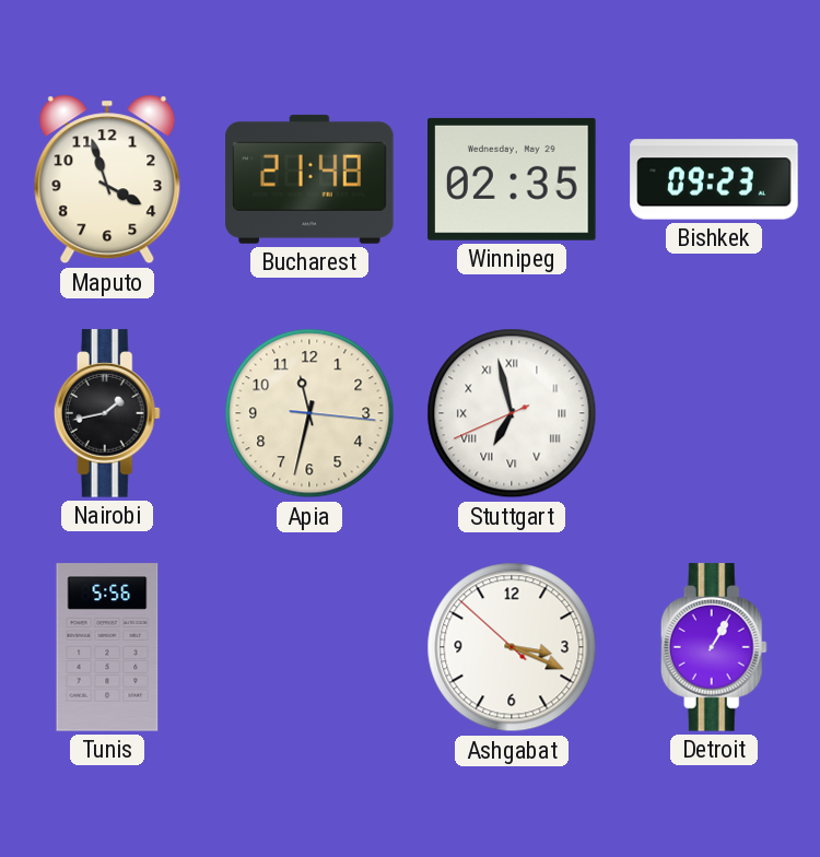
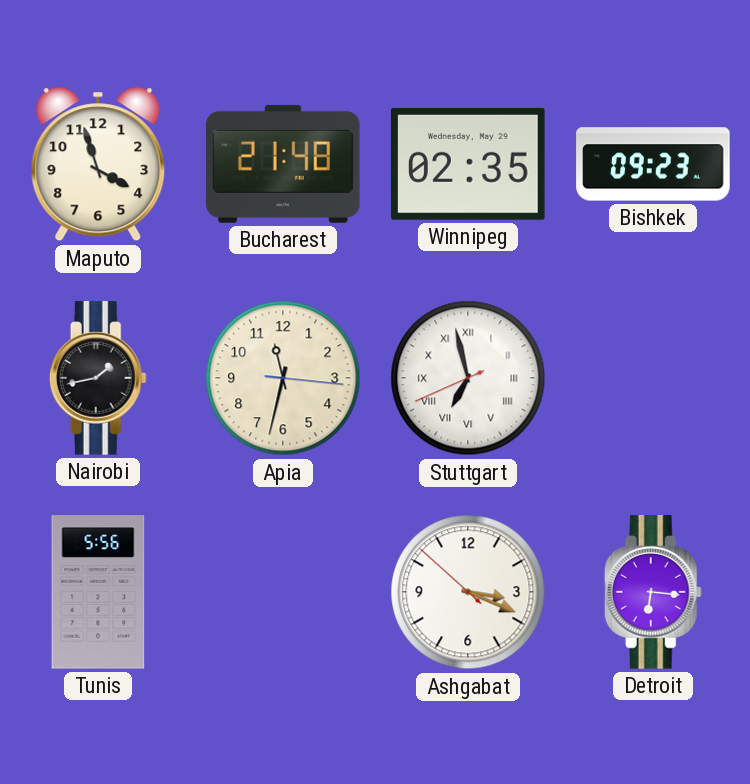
Detroit: 1:05 -> 6:16 (653, 592)
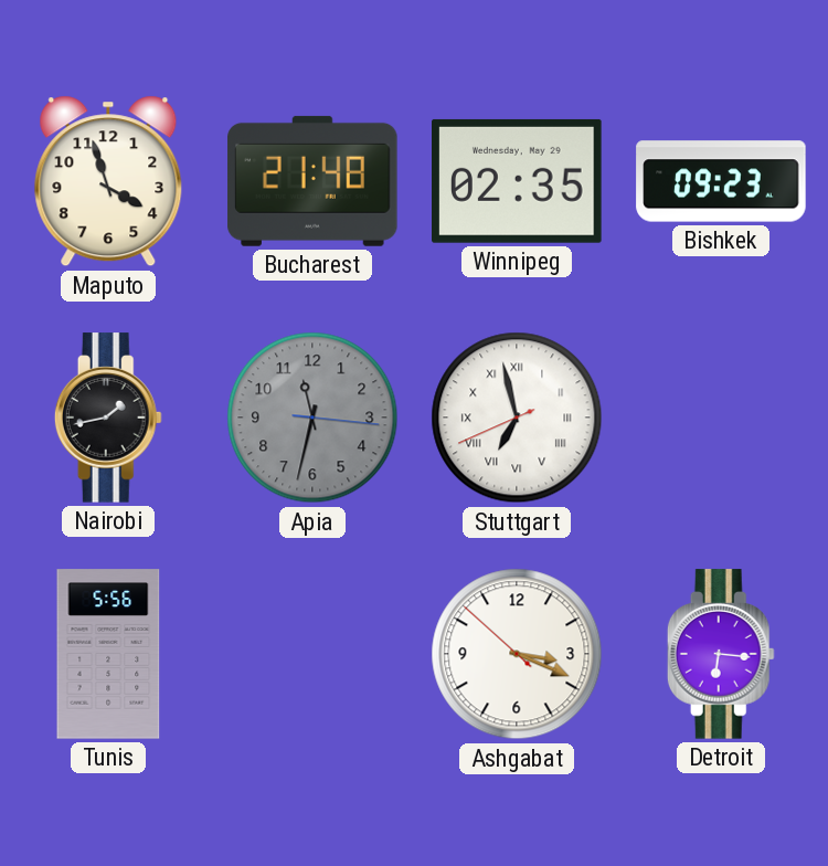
Apia dial: cream -> grey (312, 418)
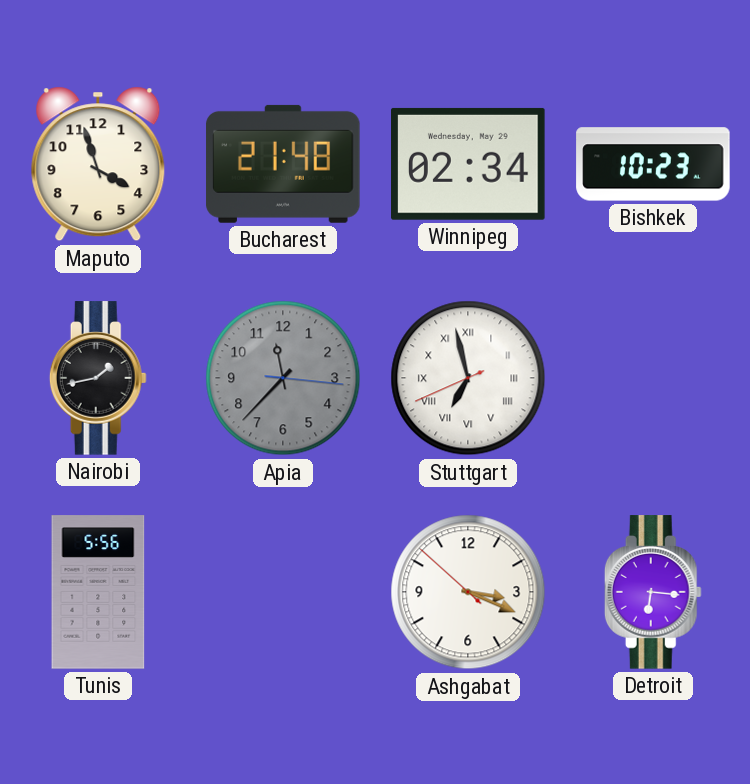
Winnipeg: 02:35 -> 02:34 (468, 164)
Bishkek: 09:23 -> 10:23 (653, 164)
Apia: 11:32 -> 11:37 (283, 378)
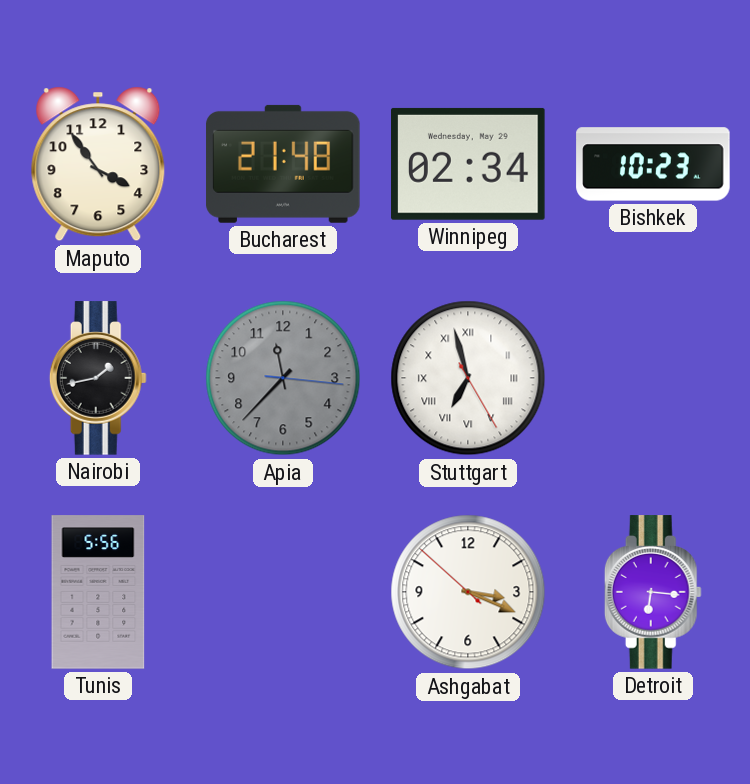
Maputo: 3:57 -> 3:54 (98, 164)
Stuttgart: 6:57:41 -> 6:57:25 (468, 378)
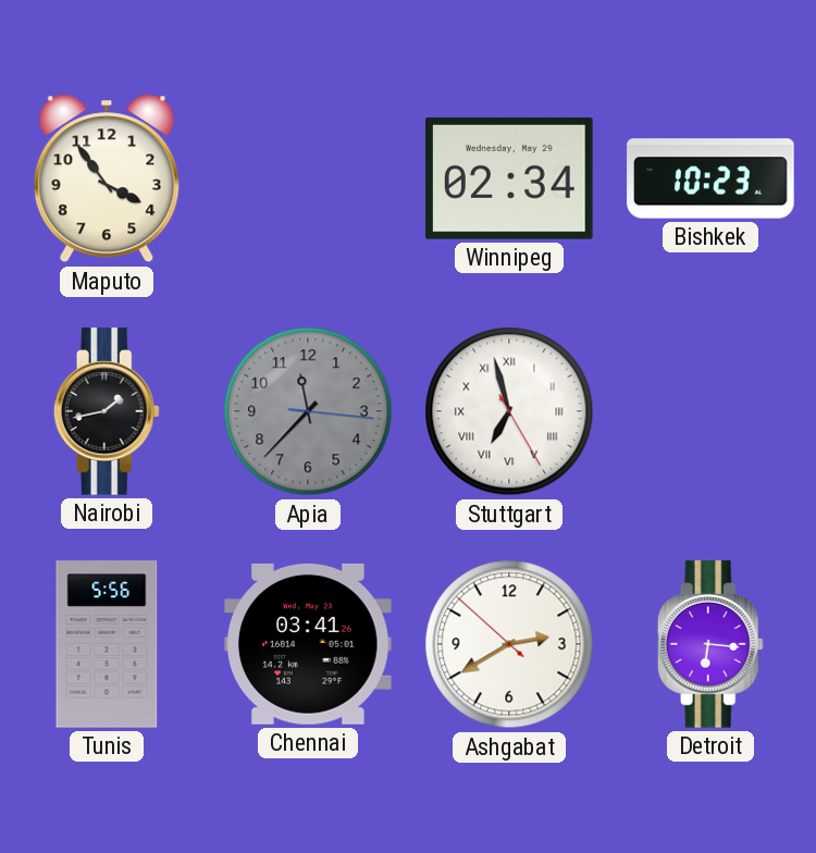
Bucharest: 21:48 -> none (283, 164)
Chennai: none -> 03:41 (308, 644)
Ashgabat: 3:18 -> 2:39 (509, 644)
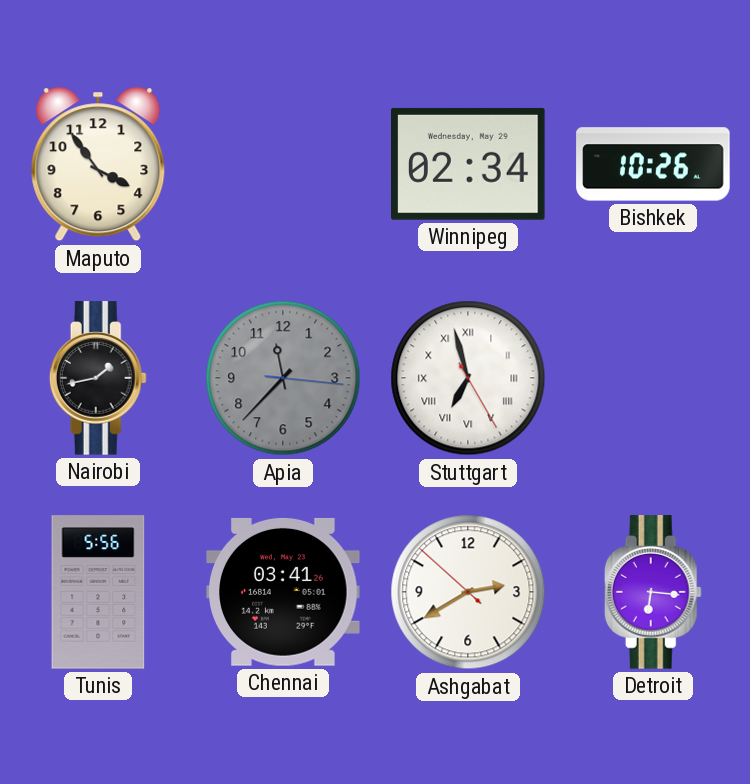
Bishkek: 10:23 -> 10:26 (653, 164)
